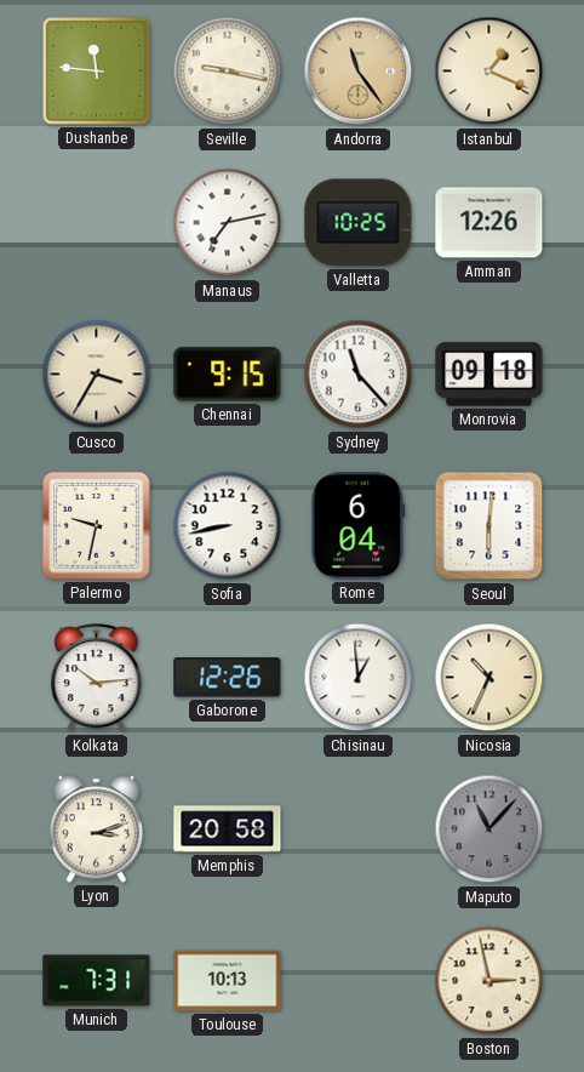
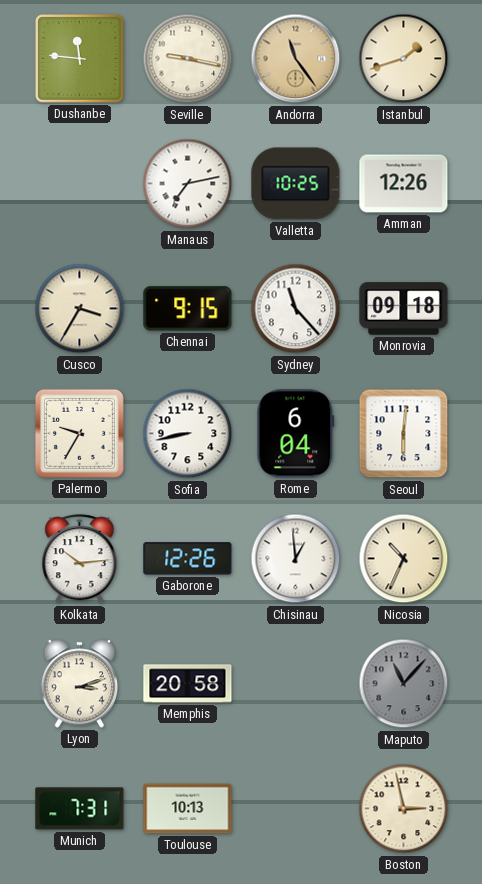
Istanbul: 1:19 -> 1:42 (404, 59)
Palermo: 9:32 -> 9:35 (79, 433)
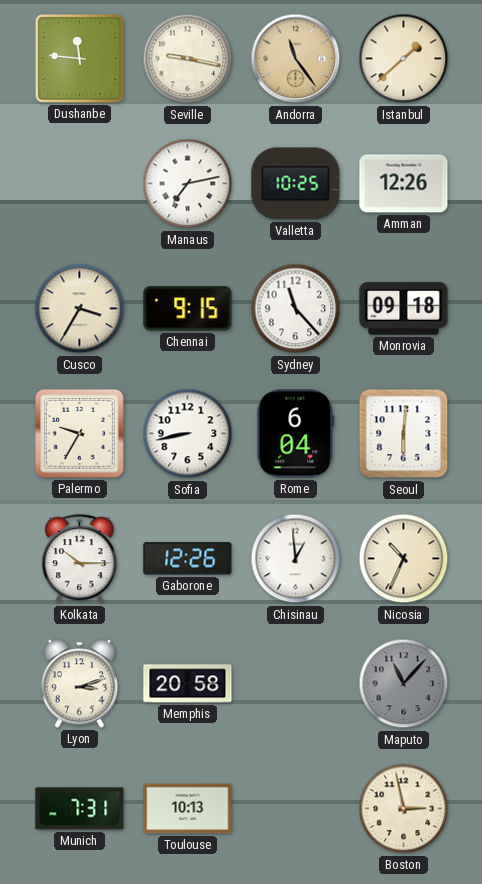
Istanbul: 1:42 -> 1:38 (404, 59)
Kolkata: 10:14 -> 10:15 (80, 559)
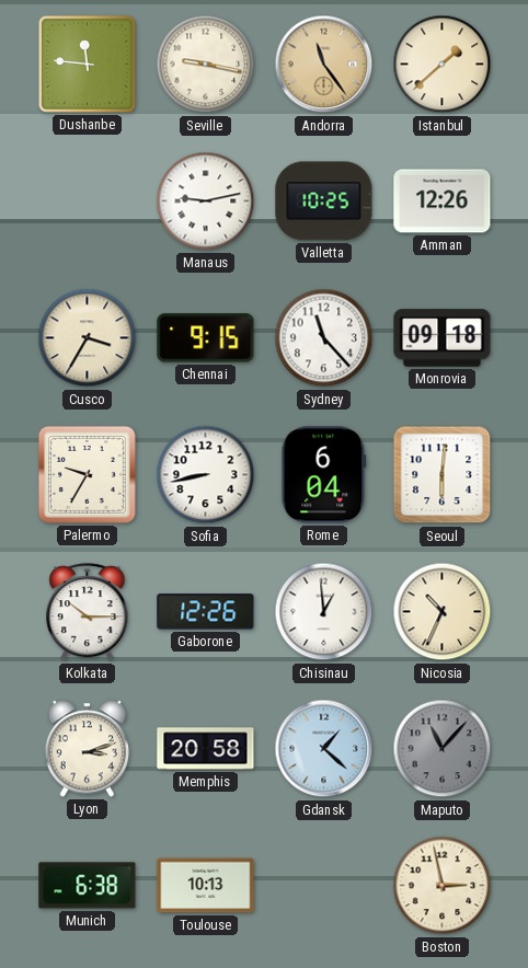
Manaus: 7:13 -> 9:13 (206, 201)
Gdansk: none -> 1:22 (324, 749)
Munich: 7:31 -> 6:38 (88, 886)
